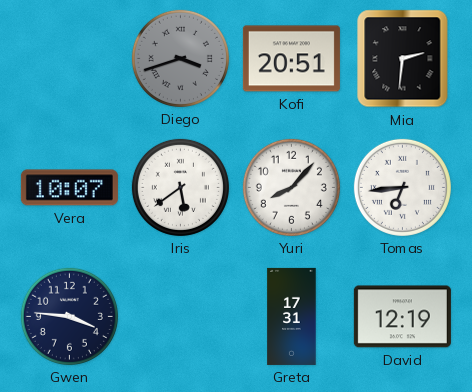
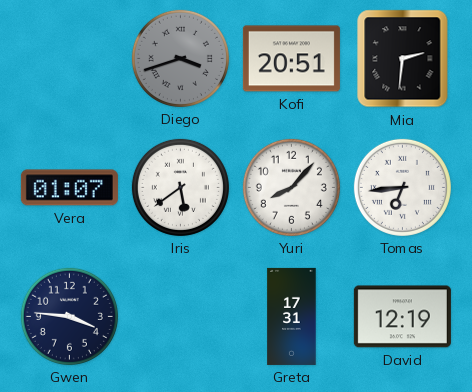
Vera: 10:07 -> 01:07 (69, 188)
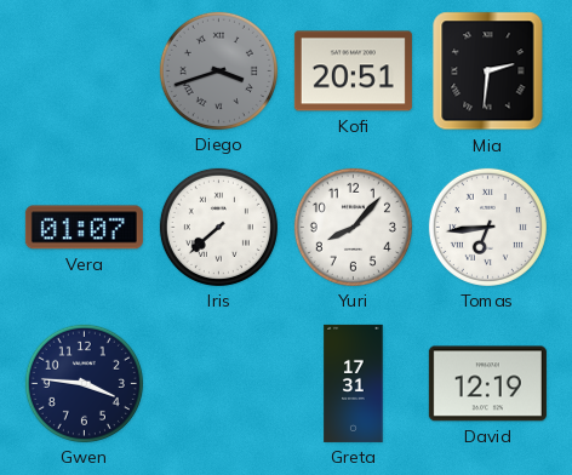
Iris: 5:39 -> 7:38 (218, 227)
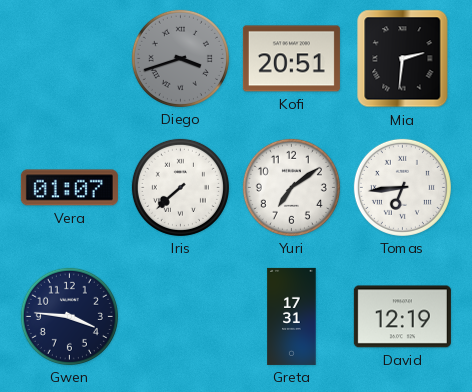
Yuri: 8:07 -> 7:09 (291, 187)
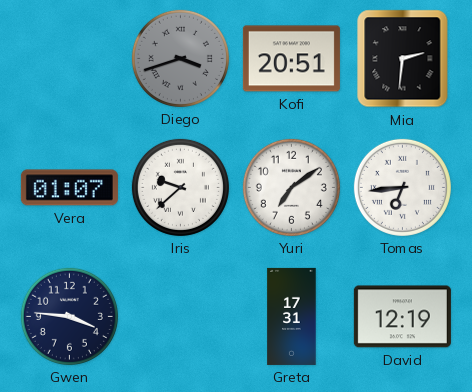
Iris: 7:38 -> 9:38 (180, 187)
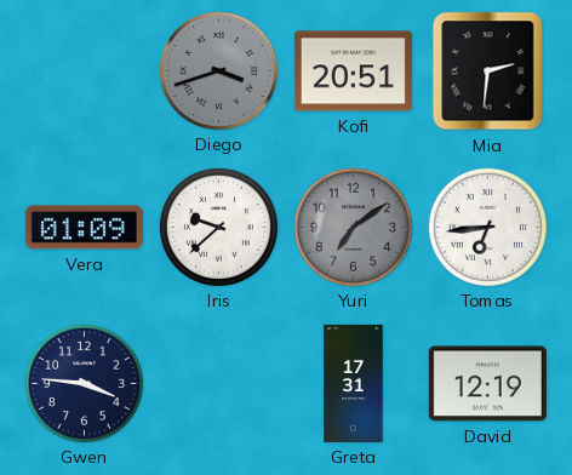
Vera: 01:07 -> 01:09 (84, 228)
Yuri dial: white -> grey (353, 227)
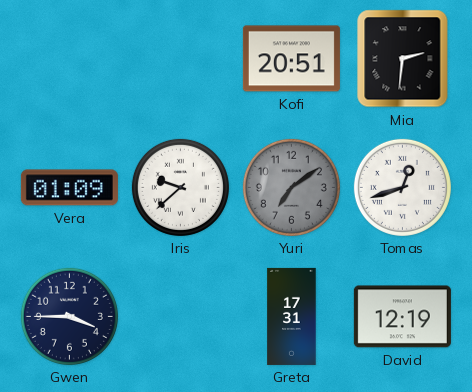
Diego: 3:42 -> none (218, 70)
Tomas: 6:44 -> 12:42 (402, 187)
Gwen: 3:46 -> 3:45 (69, 316)
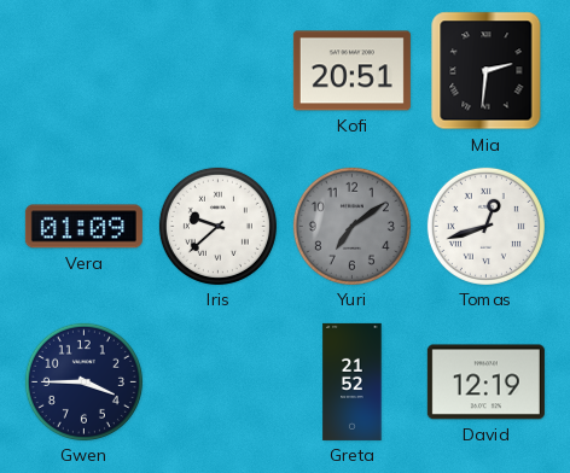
Greta: 17:31 -> 21:52 (353, 381)
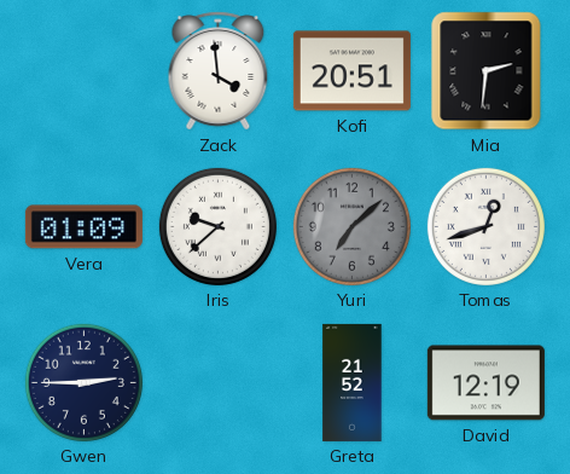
Zack: none -> 3:59 (219, 71)
Yuri: 7:09 -> 7:08 (351, 226)
Gwen: 3:45 -> 2:45 (83, 382)
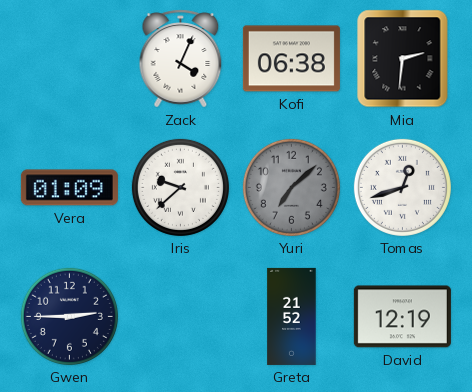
Zack: 3:59 -> 4:04 (181, 59)
Kofi: 20:51 -> 06:38 (291, 59)
